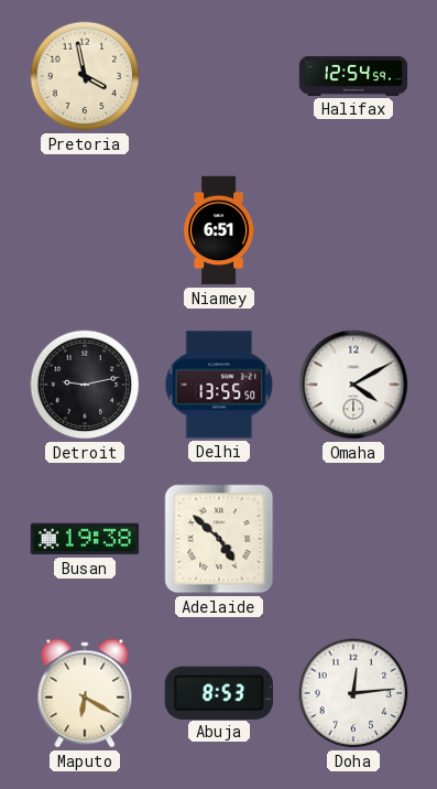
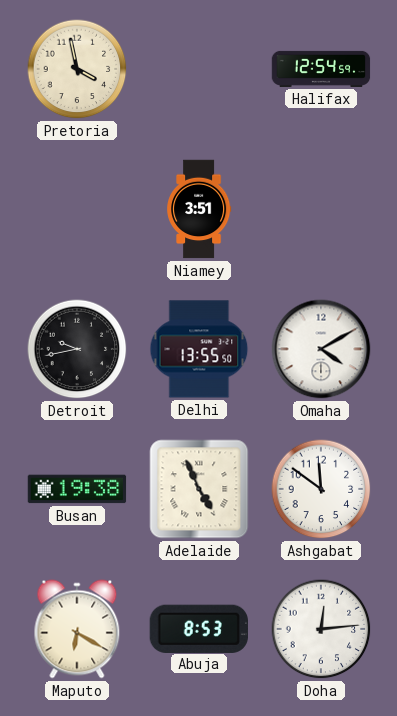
Niamey: 6:51 -> 3:51 (199, 209)
Detroit: 9:13 -> 9:43 (77, 349)
Adelaide: 4:52 -> 4:56 (199, 489)
Ashgabat: none -> 11:51 (321, 489)
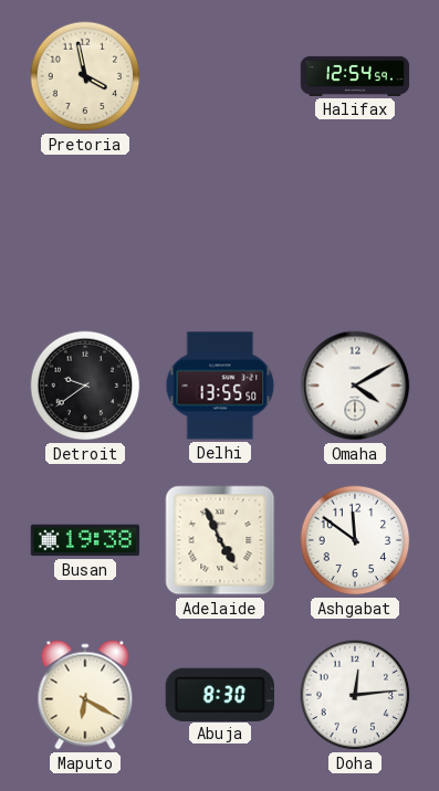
Niamey: 3:51 -> none (199, 209)
Detroit: 9:43 -> 9:39 (85, 386)
Abuja: 8:53 -> 8:30 (220, 694)
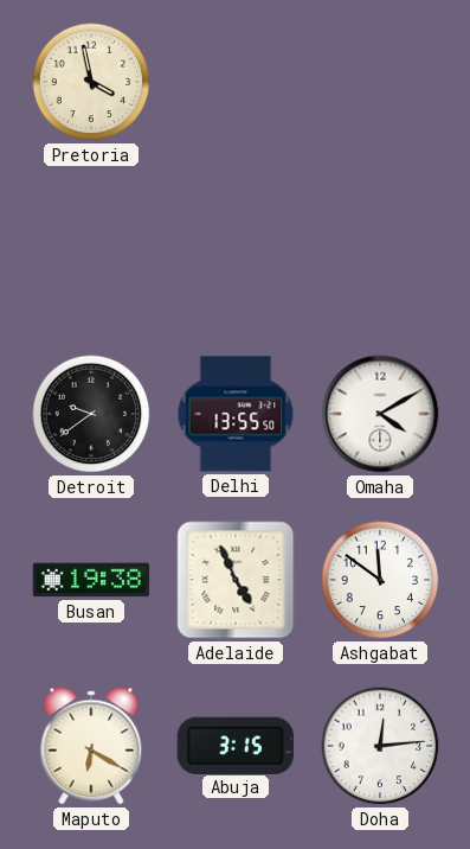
Halifax: 12:54 -> none (355, 76)
Abuja: 8:30 -> 3:15 (236, 745)
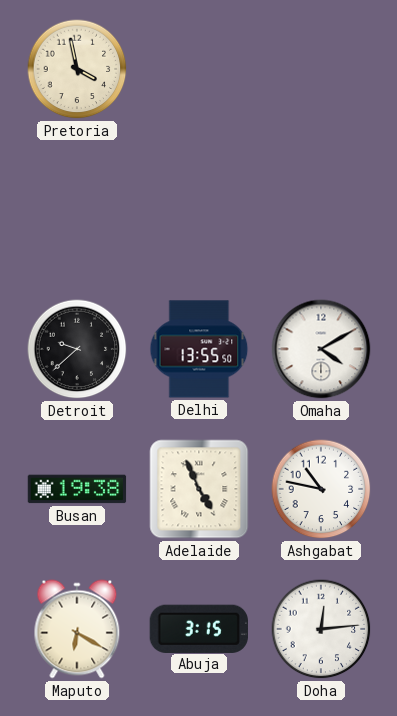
Detroit: 9:39 -> 9:38 (77, 349)
Ashgabat: 11:51 -> 10:47 (321, 489)
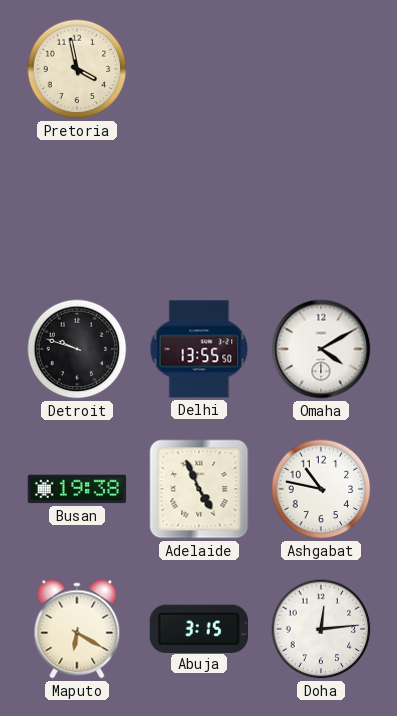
Detroit: 9:38 -> 9:48 (77, 349)
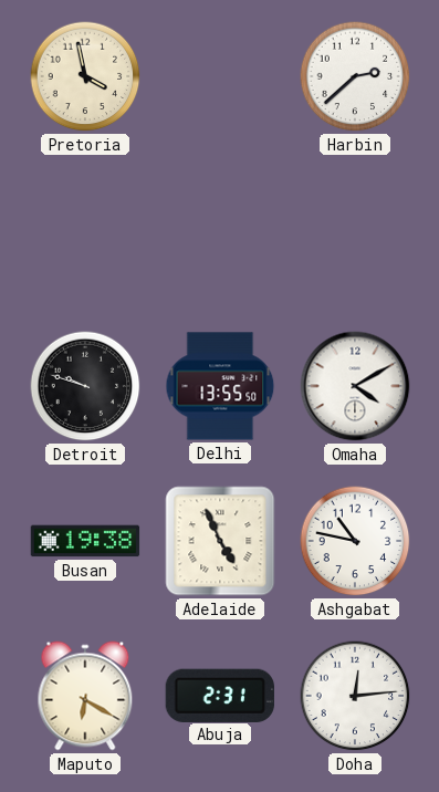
Harbin: none -> 2:38 (355, 76)
Abuja: 3:15 -> 2:31 (220, 695)
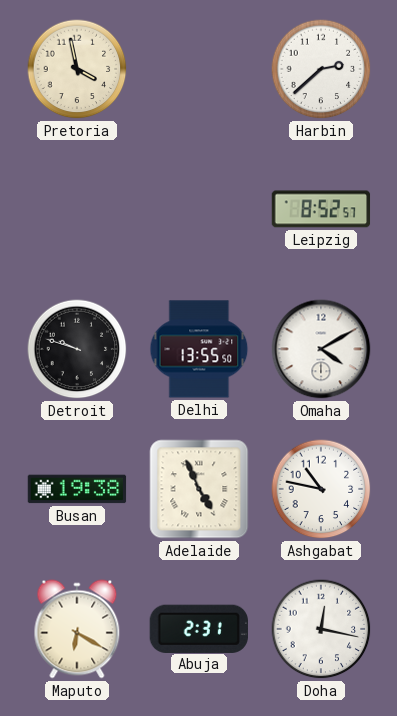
Leipzig: none -> 8:52 (321, 209)
Doha: 12:14 -> 12:17 (321, 629)
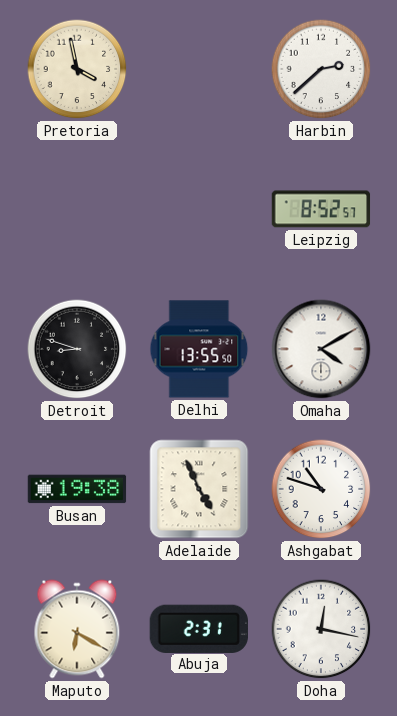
Detroit: 9:48 -> 8:48 (77, 349)
Ashgabat: 10:47 -> 10:48 (321, 489)
